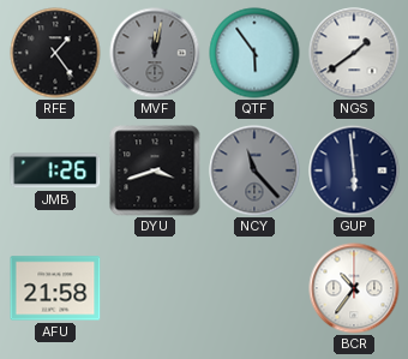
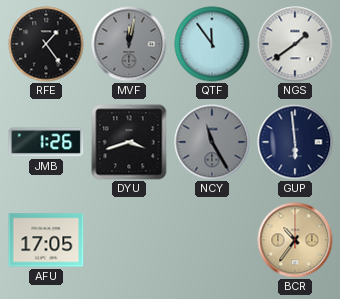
QTF: 5:54 -> 11:54 (212, 44)
NCY: 11:23 -> 11:25 (212, 142)
AFU: 21:58 -> 17:05 (46, 240)
BCR dial: white -> champagne (295, 240)
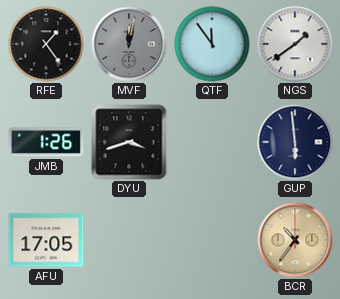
NCY: 11:25 -> none (212, 142)
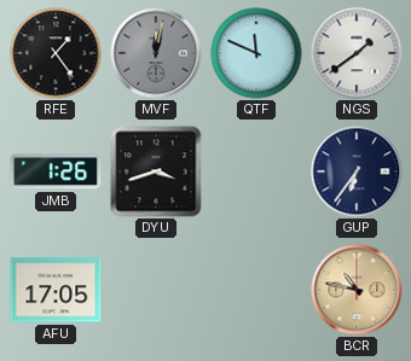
QTF: 11:54 -> 11:49 (256, 53)
GUP: 5:59 -> 6:36 (357, 171)
BCR: 10:36 -> 10:47 (357, 290)
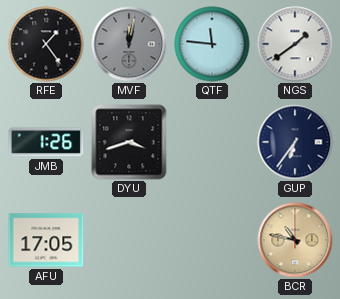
QTF: 11:49 -> 11:46 (212, 44)
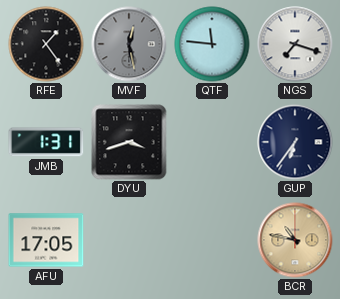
MVF: 12:02 -> 12:28 (129, 44)
NGS: 1:39 -> 7:18 (295, 44)
JMB: 1:26 -> 1:31 (46, 142)
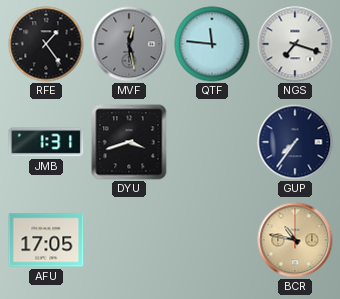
GUP: 6:36 -> 7:36 (295, 142)
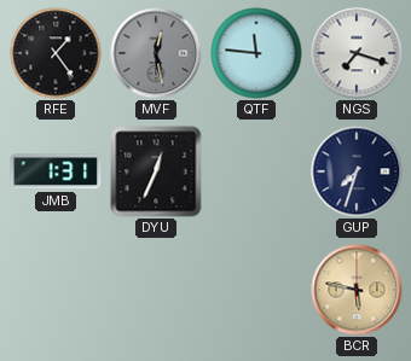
DYU: 3:42 -> 12:34 (156, 171)
GUP: 7:36 -> 7:33 (357, 171)
AFU: 17:05 -> none (46, 240)
BCR: 10:47 -> 5:47 (357, 290)
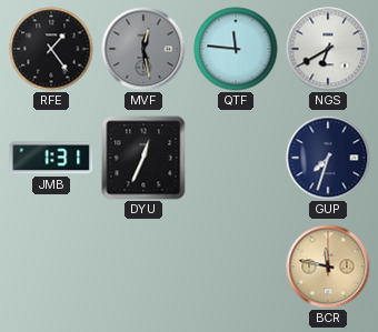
NGS: 7:18 -> 6:40 (328, 49)
BCR: 5:47 -> 11:47 (328, 266)
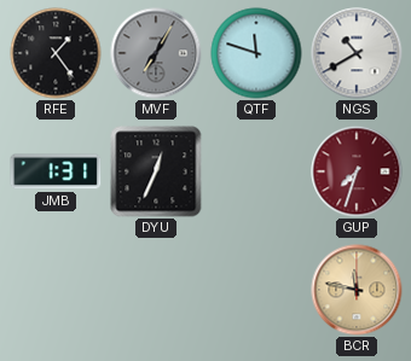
MVF: 12:28 -> 7:05 (156, 53)
QTF: 11:46 -> 11:48 (256, 53)
NGS: 6:40 -> 10:40 (357, 53)
GUP dial: navy -> burgundy (357, 171)
